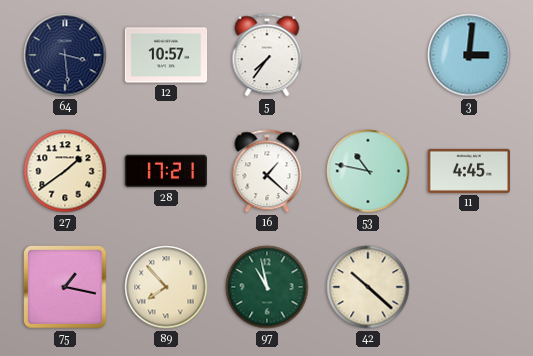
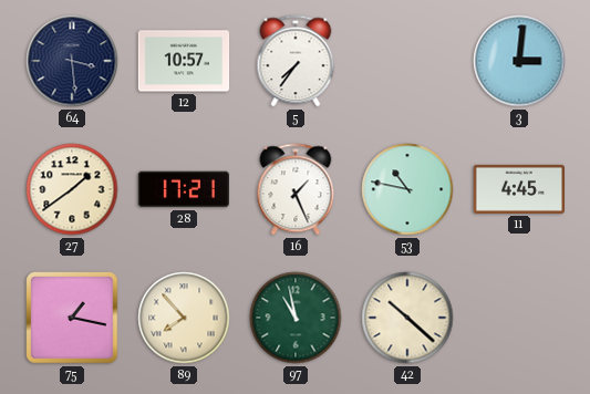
16: 1:22 -> 1:26 (296, 189)
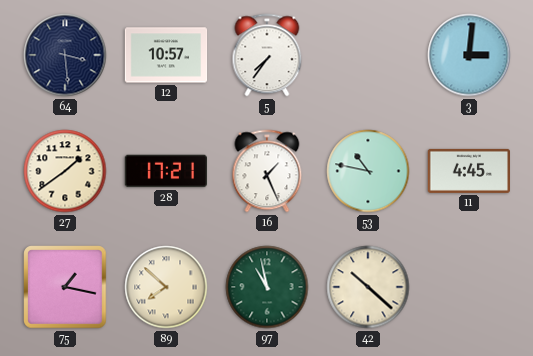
89: 7:53 -> 7:52 (166, 287)
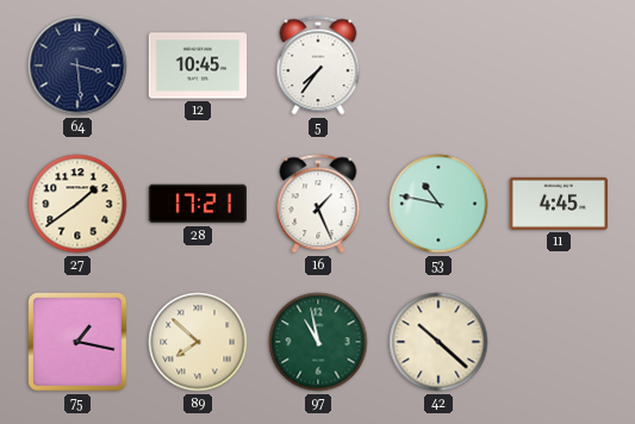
12: 10:57 -> 10:45 (198, 66)
3: 3:01 -> none (469, 55)
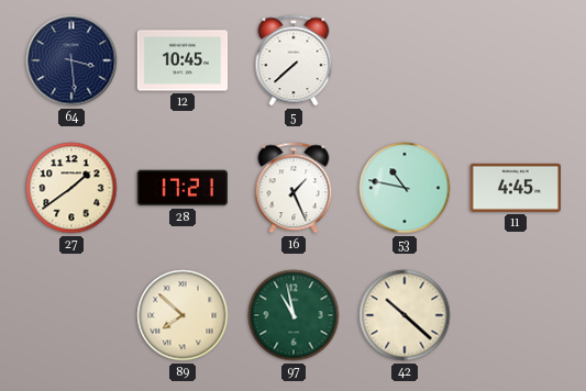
5: 7:36 -> 7:38 (294, 60)
75: 1:17 -> none (77, 342)
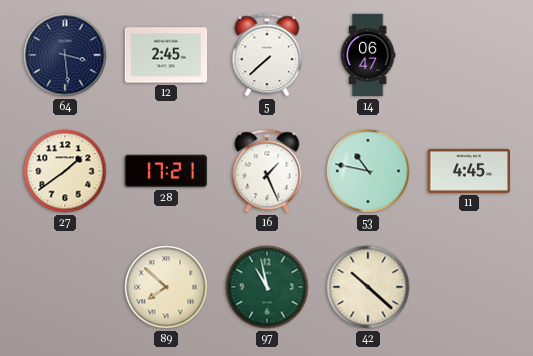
12: 10:45 -> 2:45 (166, 55)
14: none -> 06:47 (368, 55)
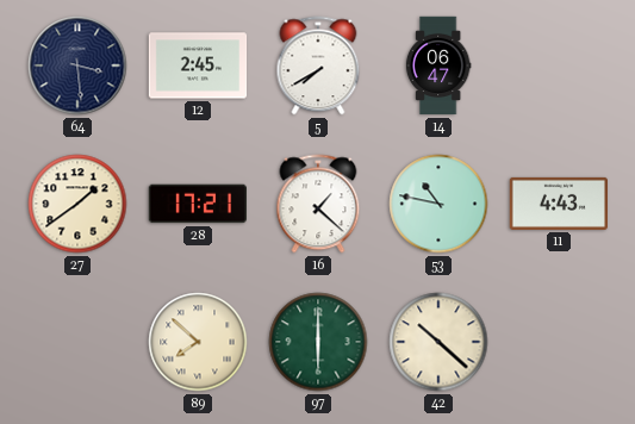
5: 7:38 -> 7:40 (318, 66)
16: 1:26 -> 1:22 (318, 204)
11: 4:45 -> 4:43 (559, 204)
97: 10:58 -> 6:00 (318, 342)
